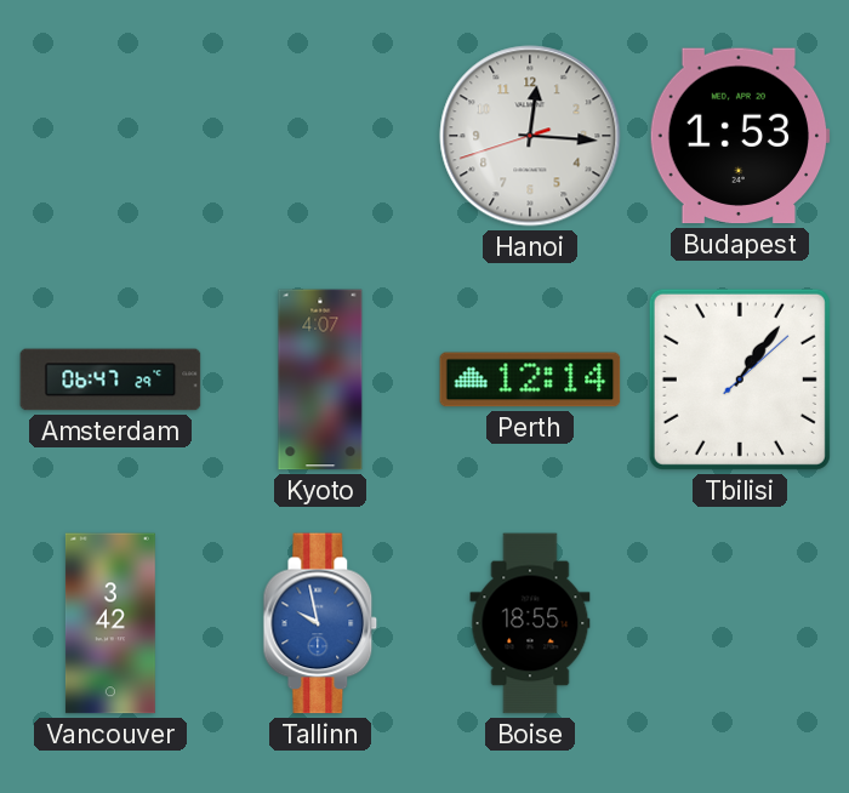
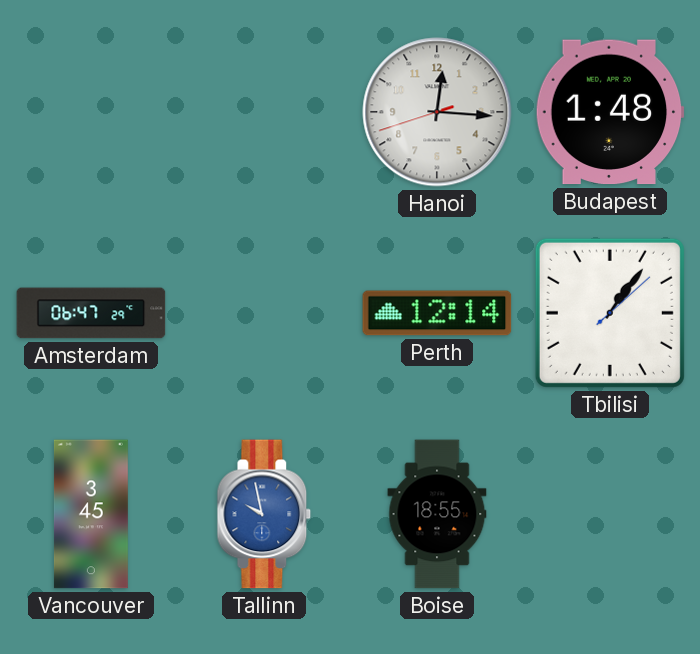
Budapest: 1:53 -> 1:48 (610, 112)
Kyoto: 4:07 -> none (320, 380)
Vancouver: 3:42 -> 3:45 (91, 514)
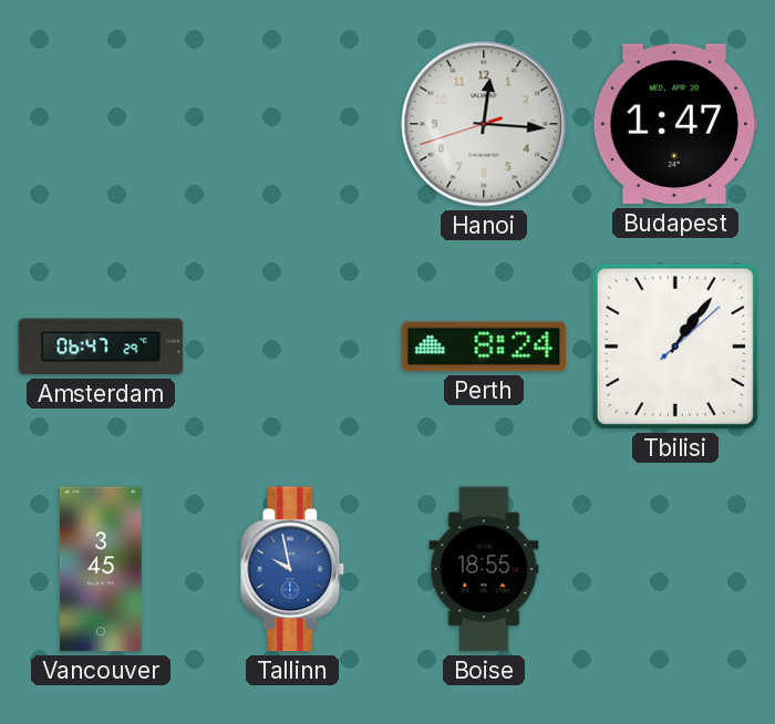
Budapest: 1:48 -> 1:47 (675, 124)
Perth: 12:14 -> 8:24 (484, 347)
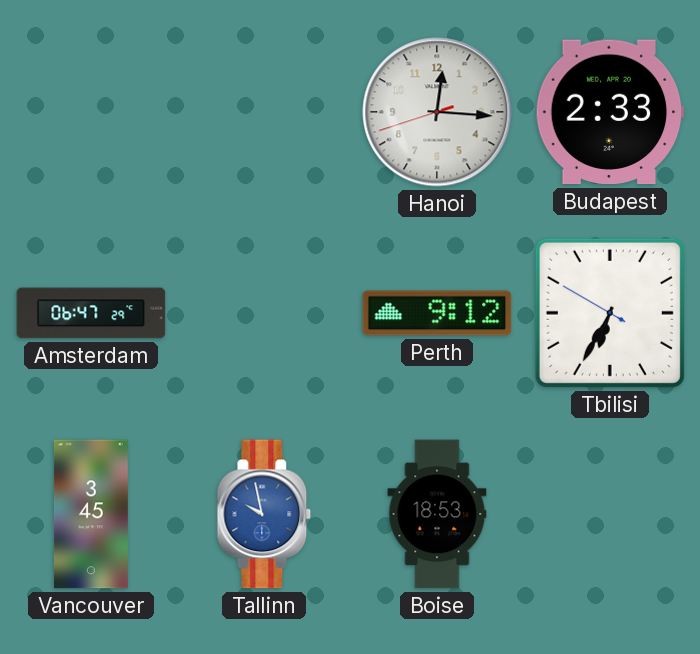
Budapest: 1:47 -> 2:33 (610, 112)
Perth: 8:24 -> 9:12 (437, 313)
Tbilisi: 1:06 -> 6:34 (610, 313)
Boise: 18:55 -> 18:53 (437, 514)
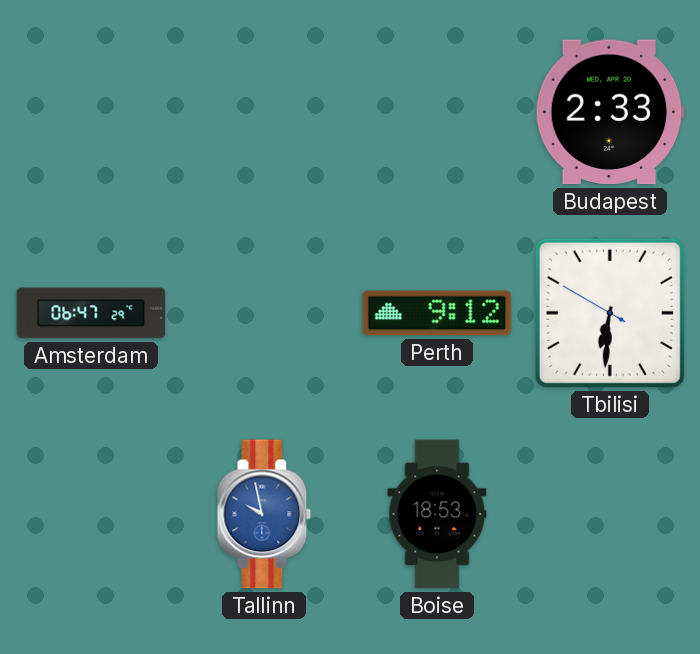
Hanoi: 12:15 -> none (437, 112)
Tbilisi: 6:34 -> 6:30 (610, 313)
Vancouver: 3:45 -> none (91, 514)
